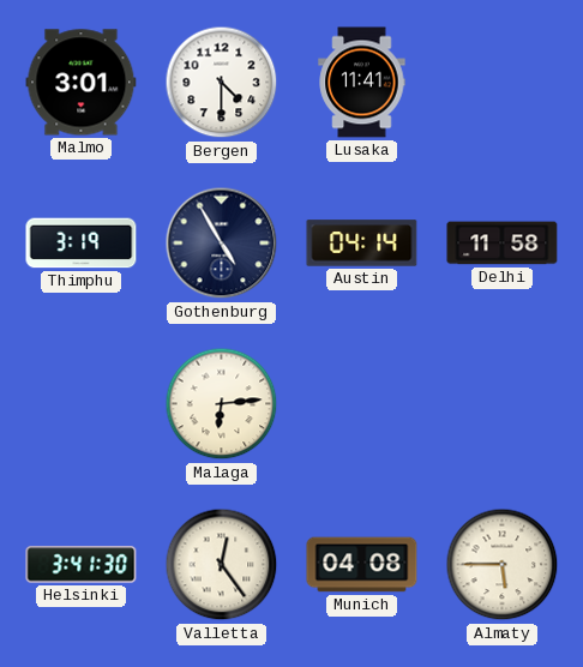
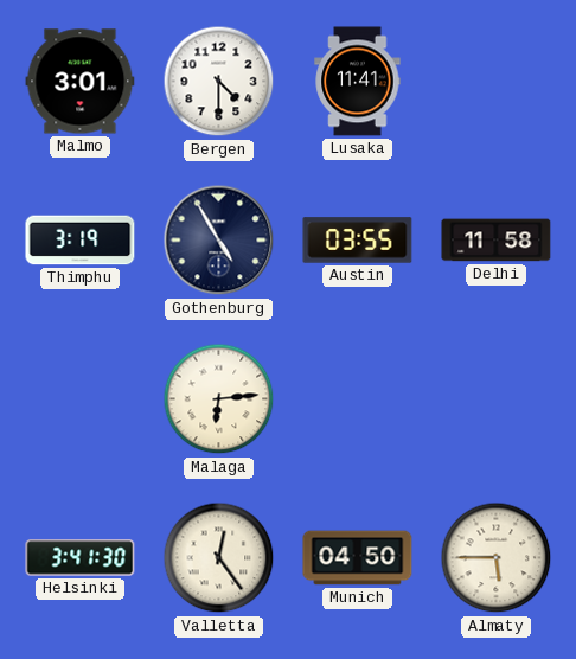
Austin: 04:14 -> 03:55 (358, 241)
Munich: 04:08 -> 04:50 (358, 558)
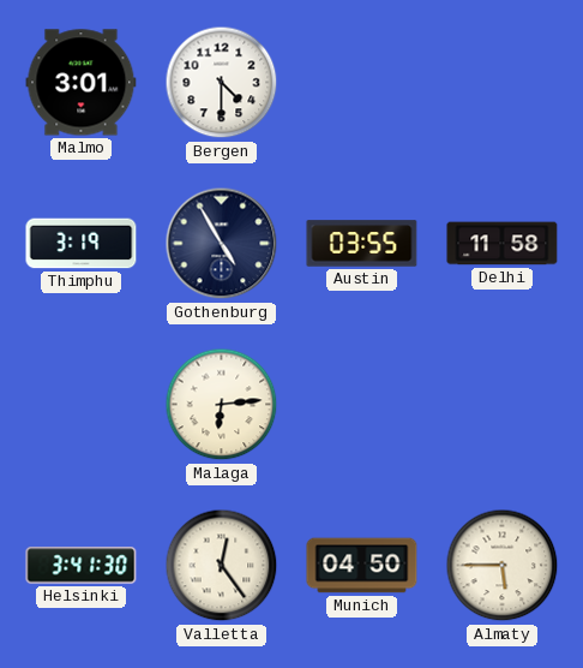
Lusaka: 11:41 -> none (358, 82)
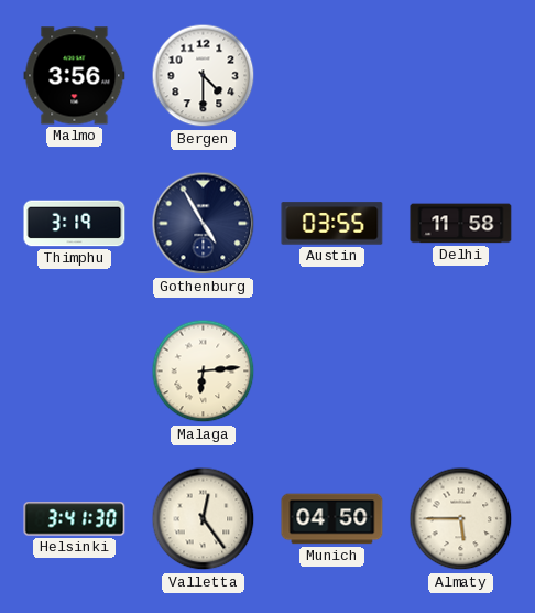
Malmo: 3:01 -> 3:56 (75, 76)
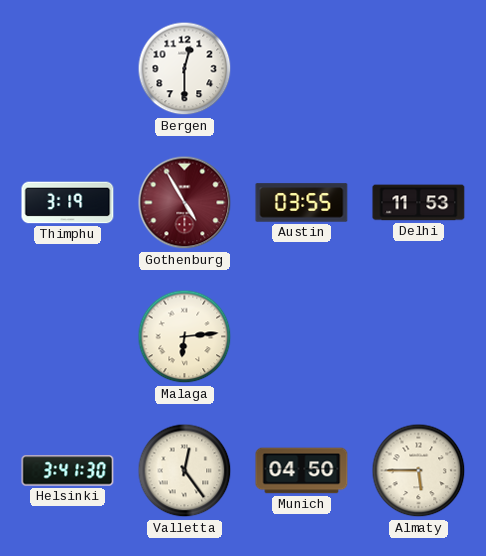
Malmo: 3:56 -> none (75, 76)
Bergen: 4:30 -> 12:30 (185, 69)
Gothenburg dial: navy -> burgundy (185, 203)
Delhi: 11:58 -> 11:53 (419, 203)
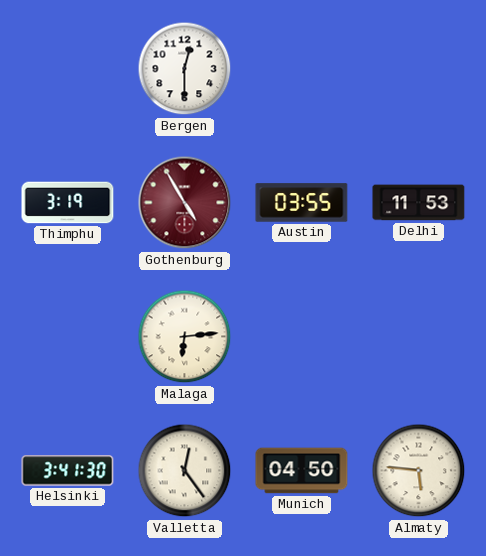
Almaty: 5:45 -> 5:46 (419, 471)
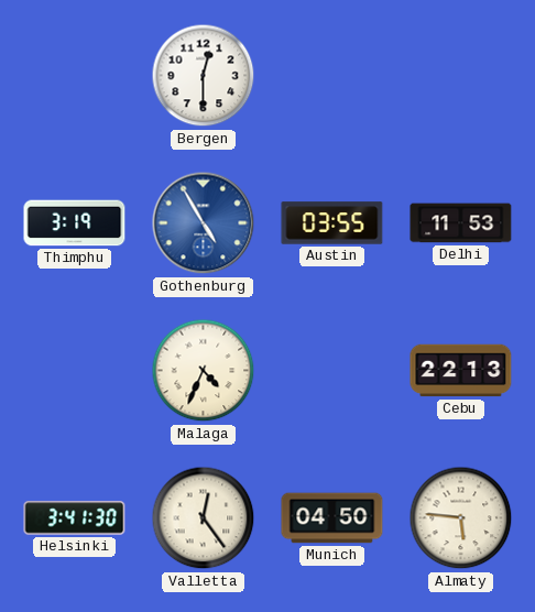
Gothenburg dial: burgundy -> blue (204, 223)
Malaga: 6:14 -> 4:34 (204, 371)
Cebu: none -> 22:13 (461, 371)
